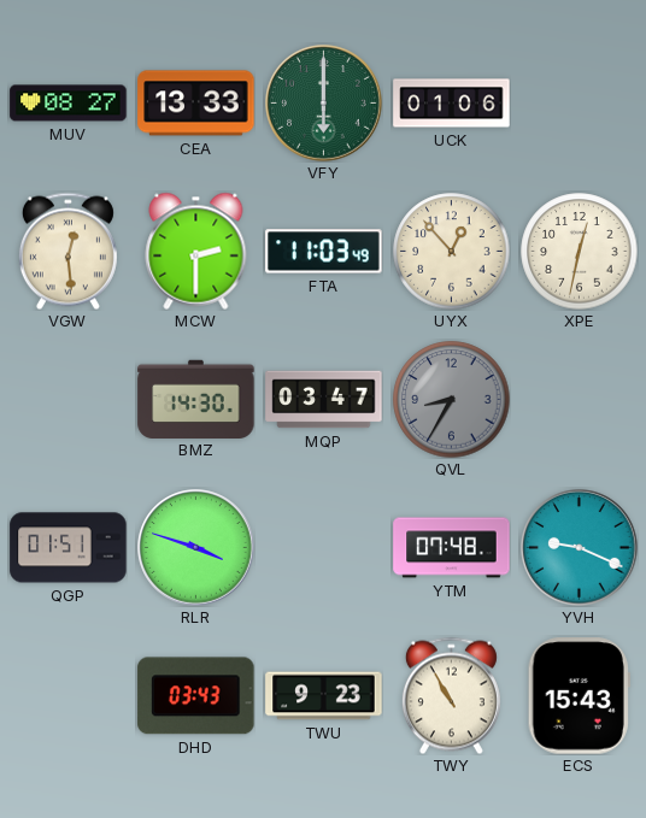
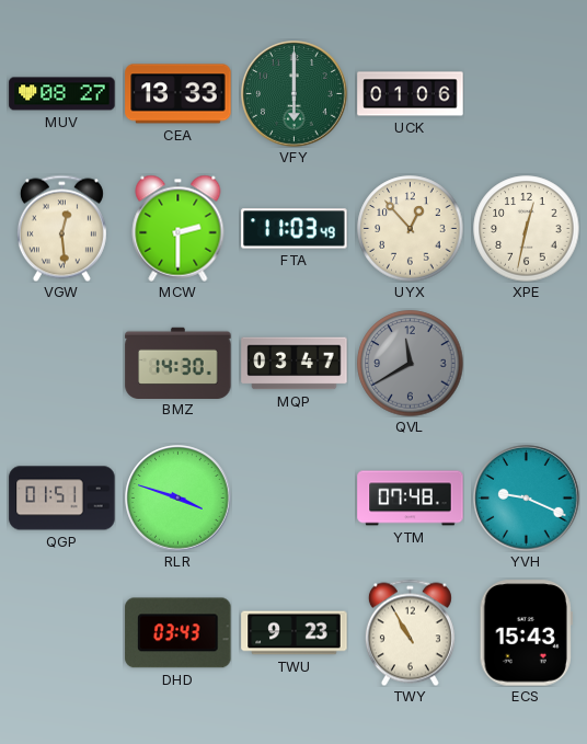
QVL: 8:35 -> 11:40 (411, 364)
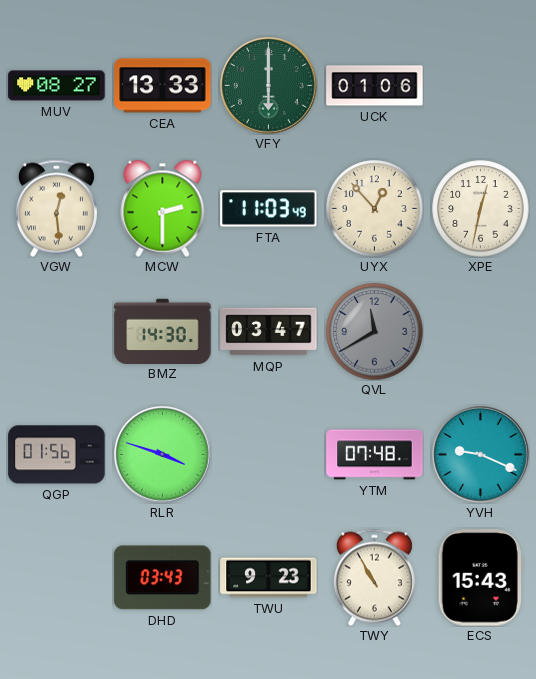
QGP: 01:51 -> 01:56 (57, 455)
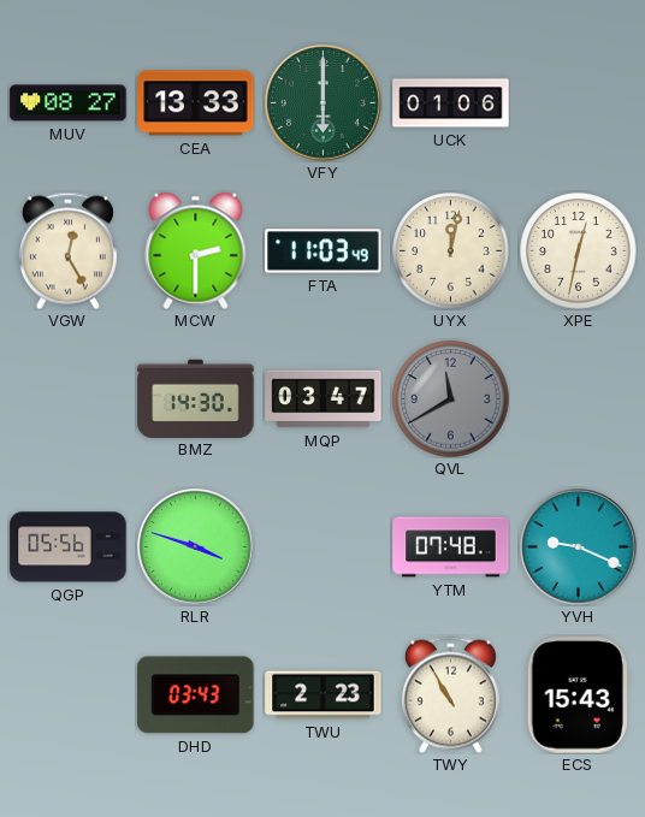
VGW: 12:29 -> 12:25 (67, 250)
UYX: 12:53 -> 12:02 (451, 251)
QGP: 01:56 -> 05:56 (69, 547)
TWU: 9:23 -> 2:23 (324, 695)
